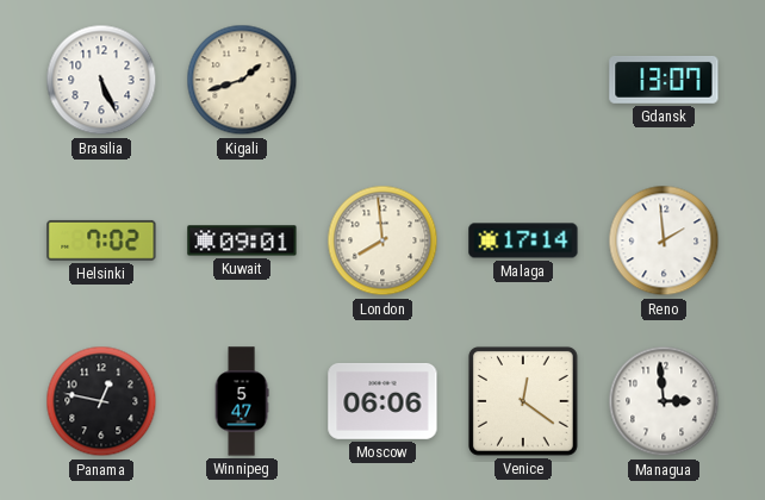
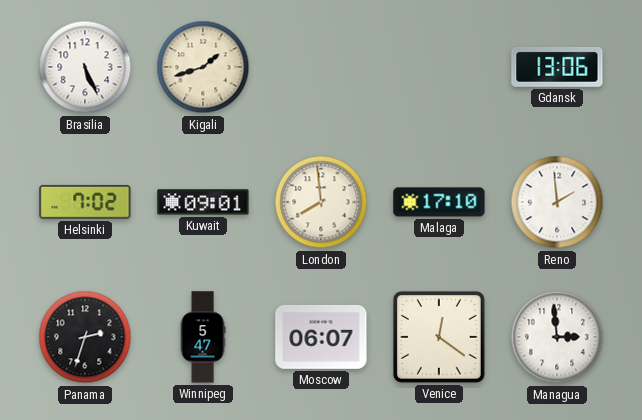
Gdansk: 13:07 -> 13:06 (557, 67)
Malaga: 17:14 -> 17:10 (439, 202)
Panama: 12:47 -> 2:33 (85, 337)
Moscow: 06:06 -> 06:07 (321, 337)
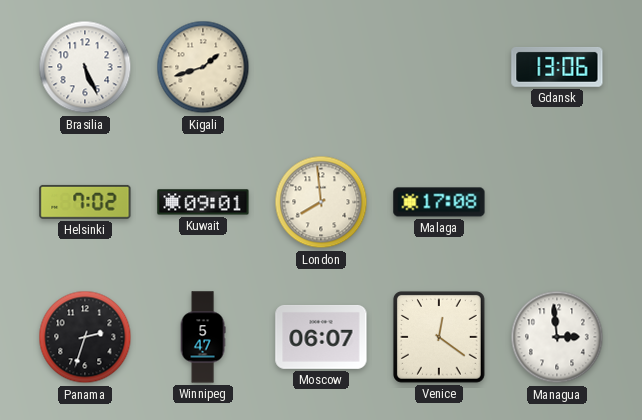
Malaga: 17:10 -> 17:08 (439, 202)
Reno: 1:59 -> none (557, 202)
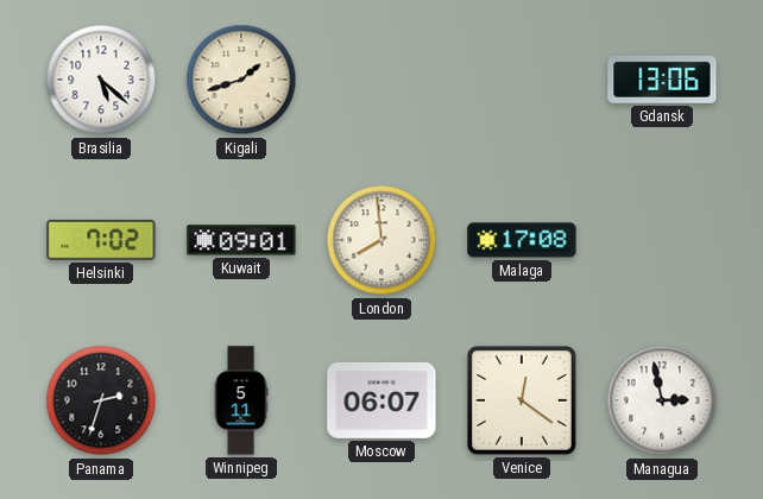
Brasilia: 5:26 -> 5:22 (101, 80)
Winnipeg: 5:47 -> 5:11 (241, 400)
Managua: 2:59 -> 2:58 (662, 400)
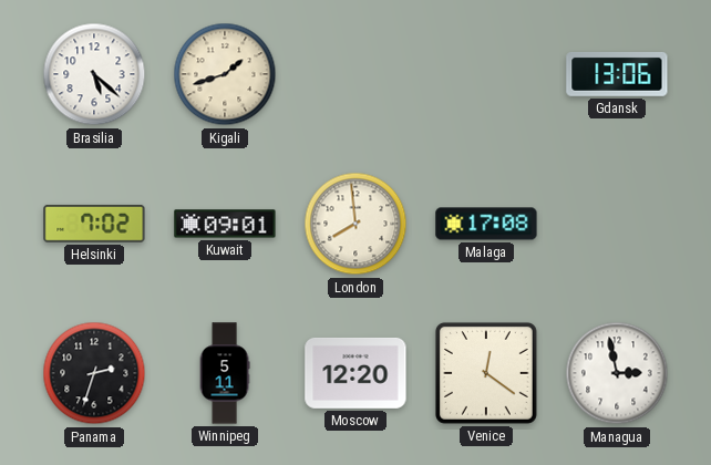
Moscow: 06:07 -> 12:20 (355, 373)
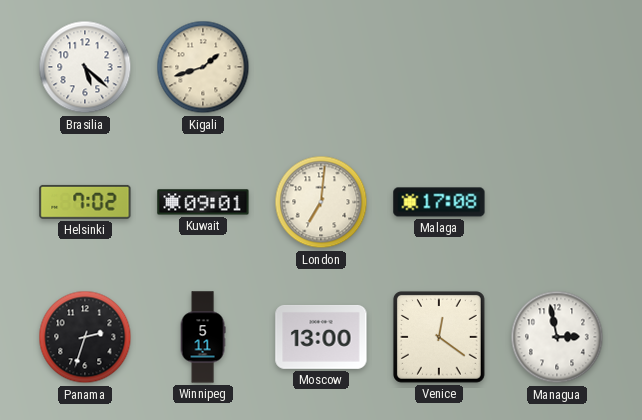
Gdansk: 13:06 -> none (617, 74)
London: 7:59 -> 7:01 (321, 202)
Moscow: 12:20 -> 13:00 (321, 337)
